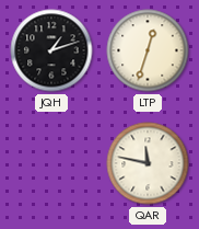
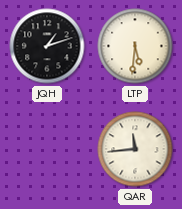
LTP: 12:33 -> 5:31 (135, 46)
QAR: 11:47 -> 11:44 (135, 149)
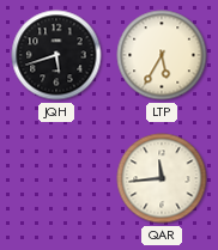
JQH: 1:12 -> 5:42 (56, 55)
LTP: 5:31 -> 5:35 (162, 55)
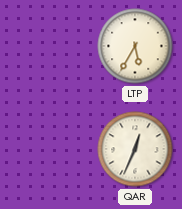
JQH: 5:42 -> none (56, 55)
QAR: 11:44 -> 12:34 (135, 149)
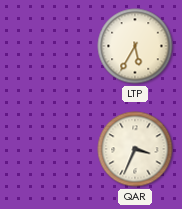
QAR: 12:34 -> 3:34 (135, 149)
